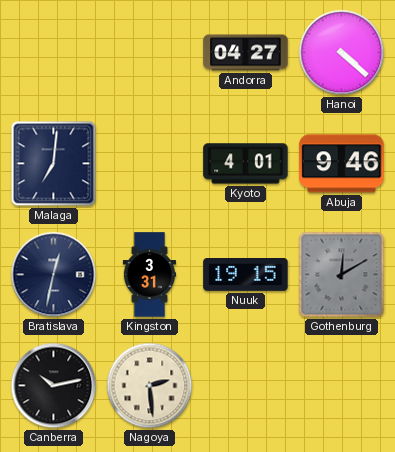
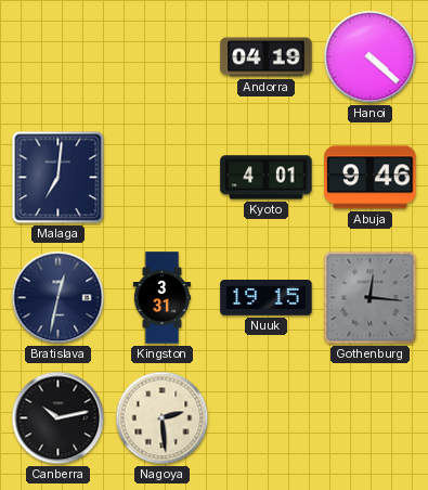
Andorra: 04:27 -> 04:19 (267, 57)
Gothenburg: 12:10 -> 12:16 (371, 298)
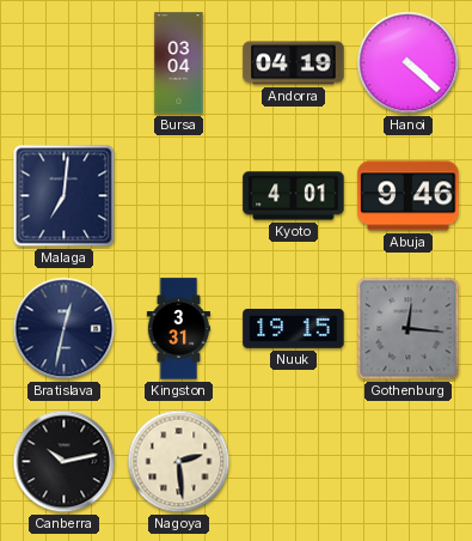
Bursa: none -> 03:04 (179, 63)
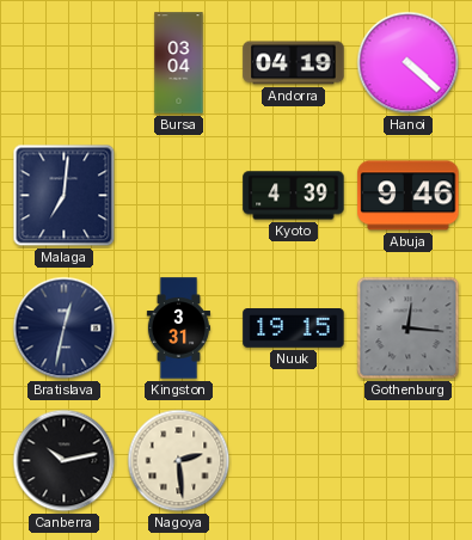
Kyoto: 4:01 -> 4:39 (294, 196)
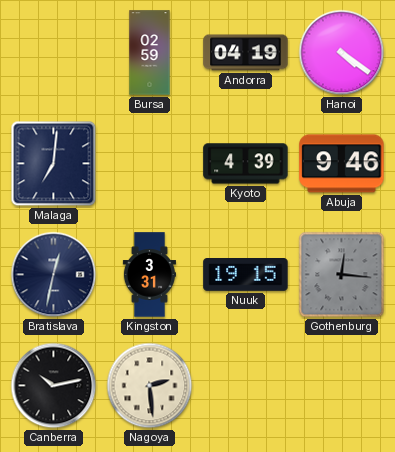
Bursa: 03:04 -> 02:59 (150, 53)
Hanoi: 4:22 -> 4:21 (342, 53)
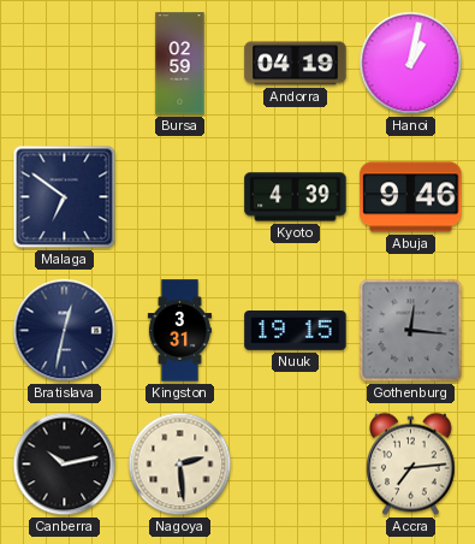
Hanoi: 4:21 -> 1:02 (411, 64)
Malaga: 7:01 -> 6:51 (65, 197)
Accra: none -> 7:14 (411, 465)
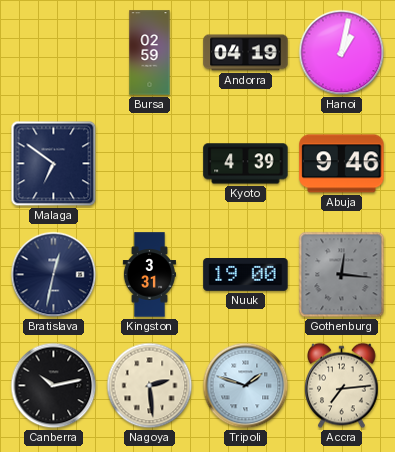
Nuuk: 19:15 -> 19:00 (246, 275)
Tripoli: none -> 1:48 (246, 386)
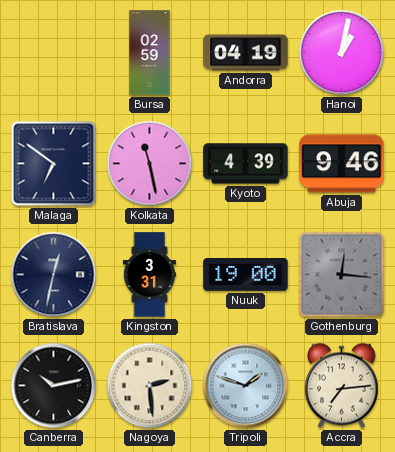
Kolkata: none -> 11:28 (150, 164)
